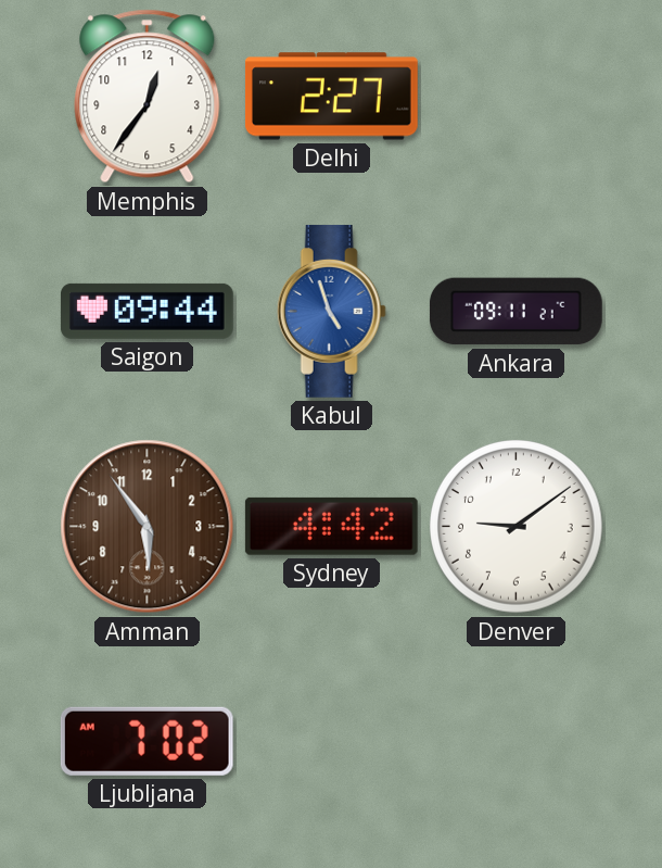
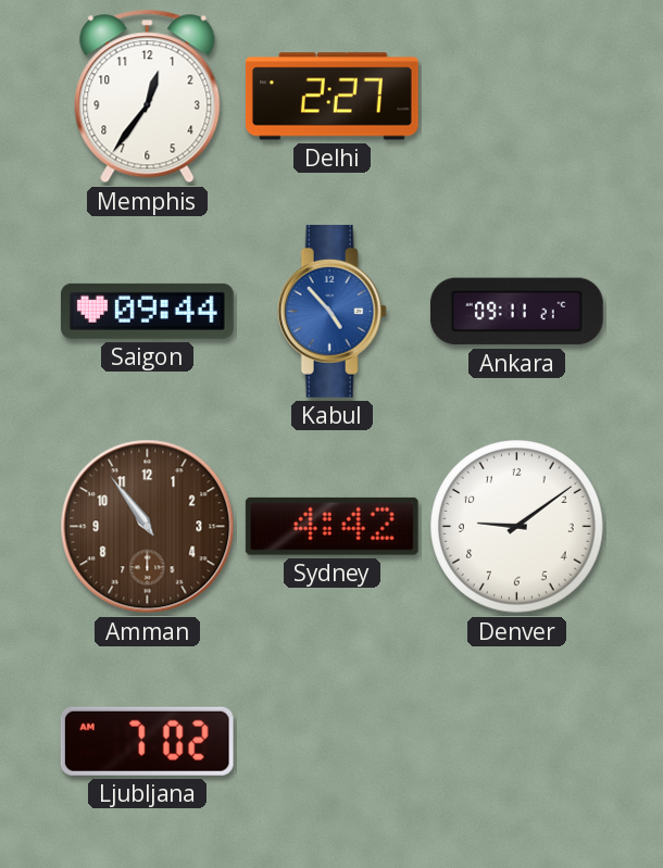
Kabul: 4:57 -> 4:53 (331, 311)
Amman: 5:54 -> 10:54 (148, 527)
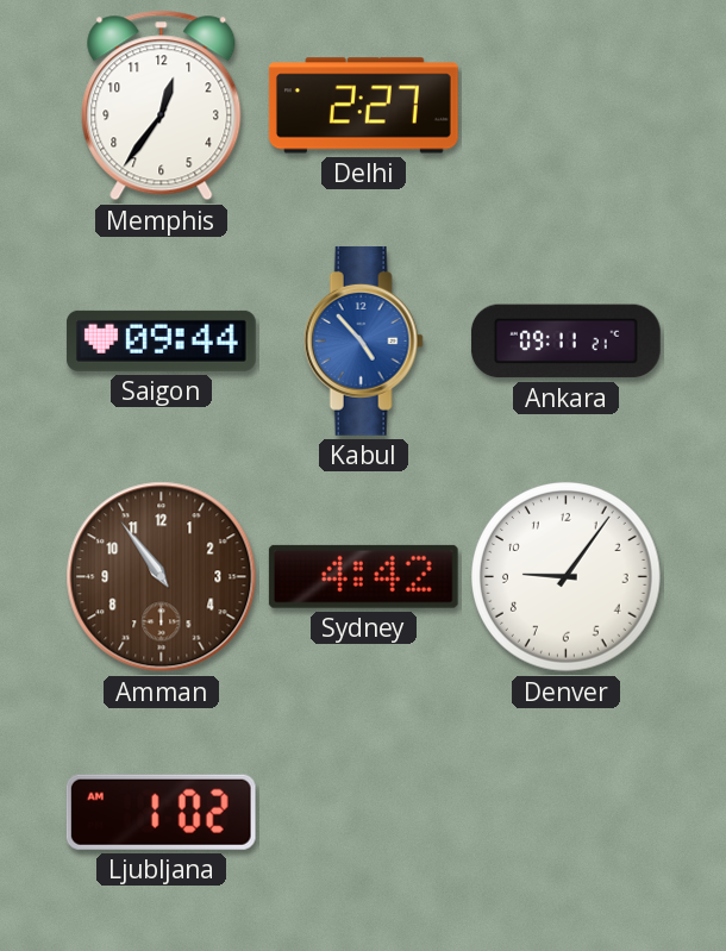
Denver: 9:09 -> 9:06 (567, 577)
Ljubljana: 7:02 -> 1:02 (161, 812)
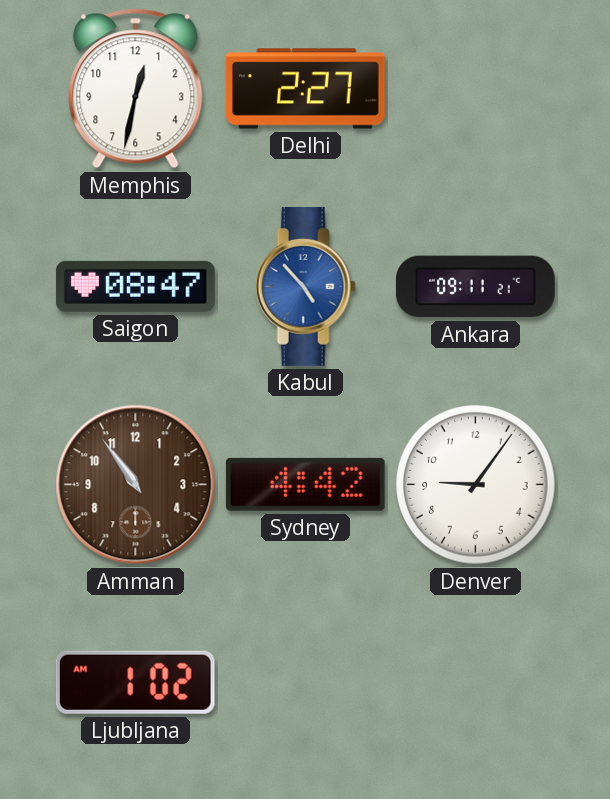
Memphis: 12:36 -> 12:32 (136, 89)
Saigon: 09:44 -> 08:47 (135, 286)
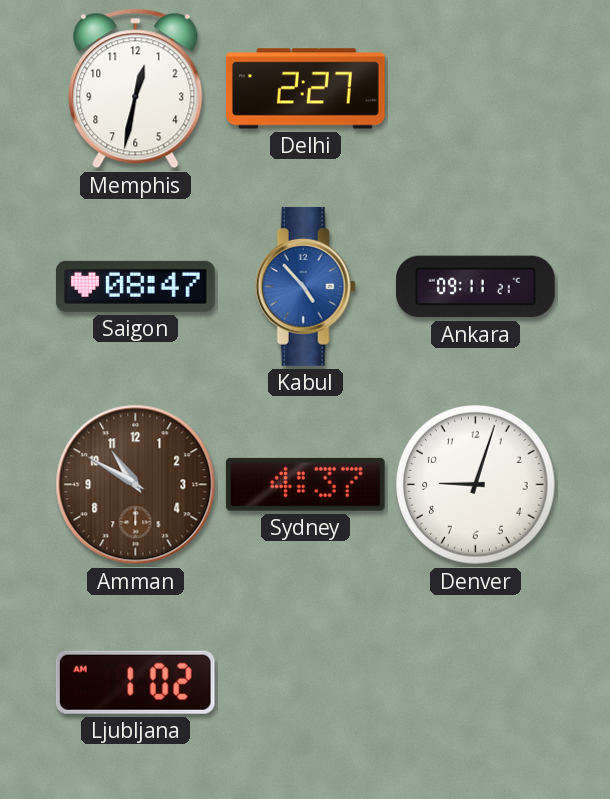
Amman: 10:54 -> 10:50 (136, 485)
Sydney: 4:42 -> 4:37 (305, 484)
Denver: 9:06 -> 9:03 (476, 485)
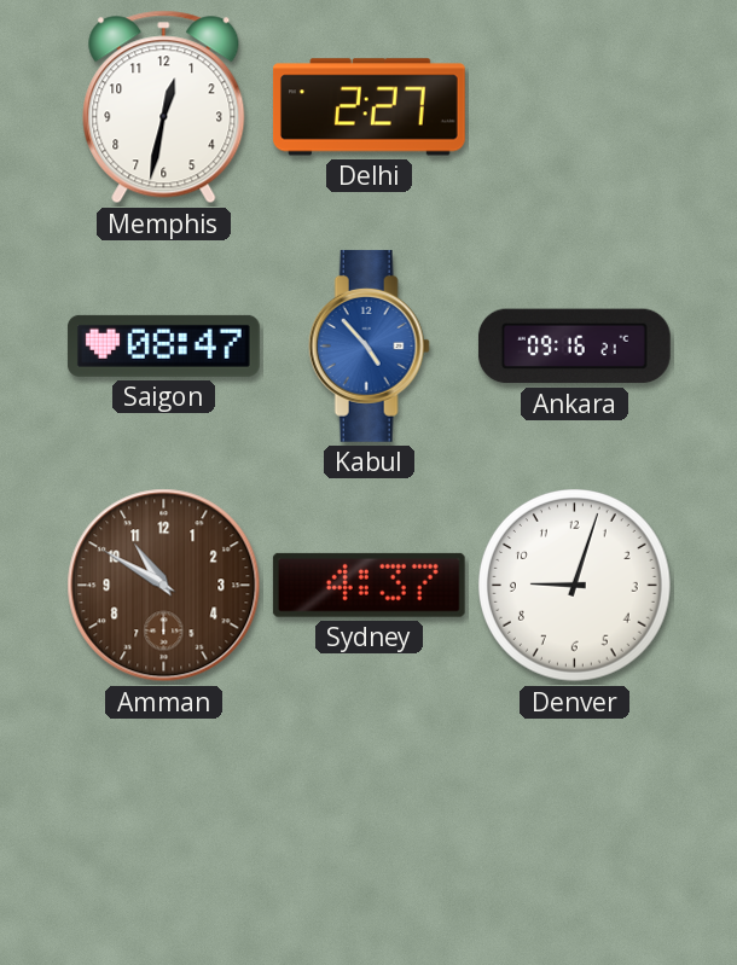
Ankara: 09:11 -> 09:16 (574, 347)
Ljubljana: 1:02 -> none (135, 682)
